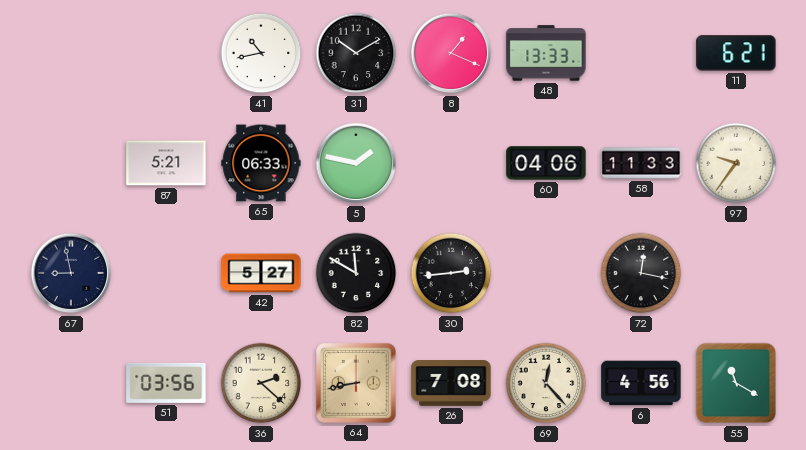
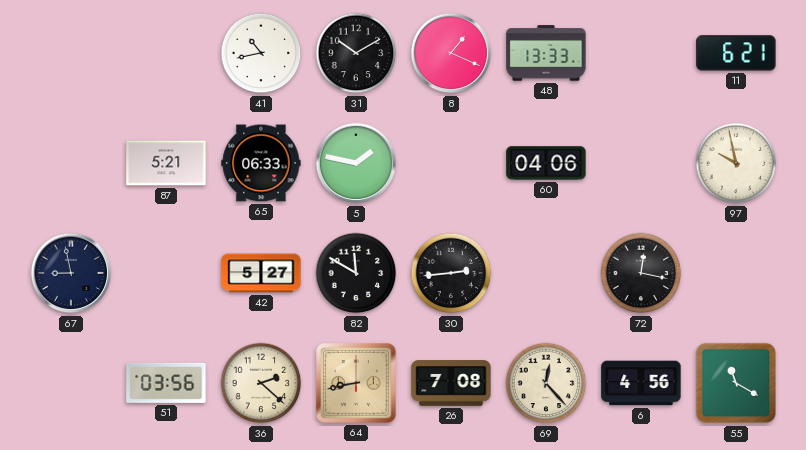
58: 11:33 -> none (641, 163)
97: 9:36 -> 9:58 (736, 163)
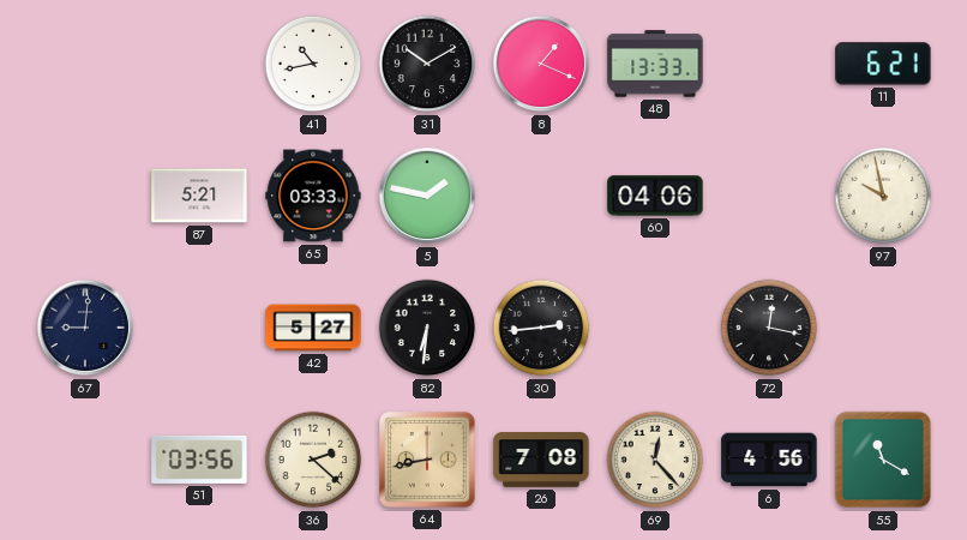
65: 06:33 -> 03:33 (313, 196)
67: 8:58 -> 9:01 (85, 328)
82: 11:50 -> 6:31 (427, 328)
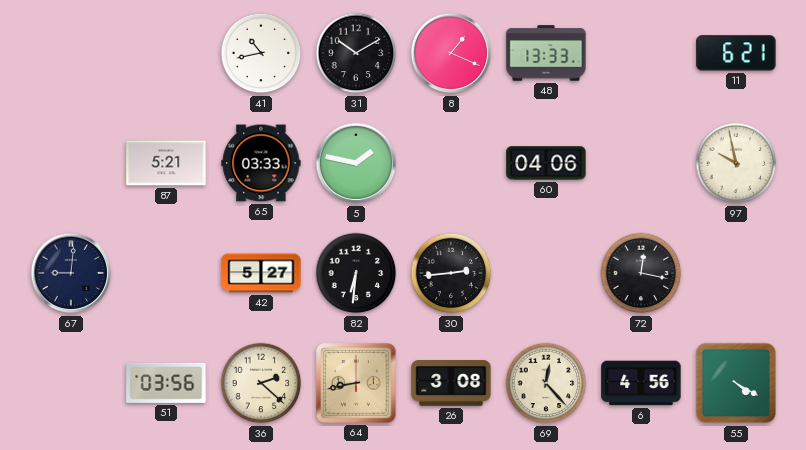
26: 7:08 -> 3:08 (451, 383)
55: 11:20 -> 4:20 (736, 383)
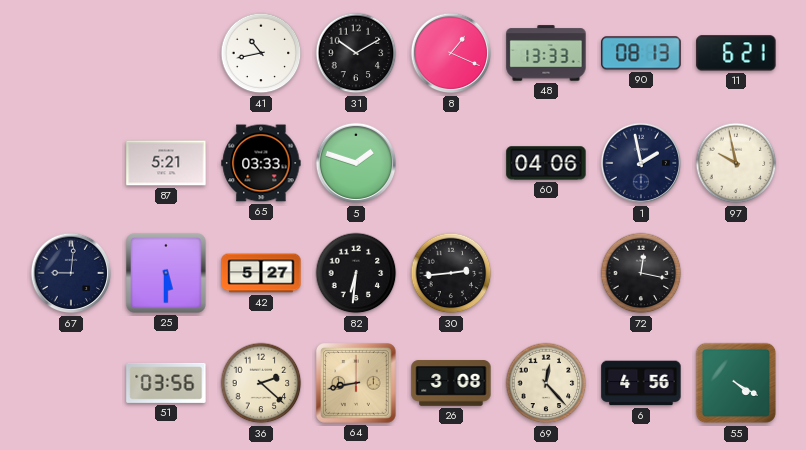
90: none -> 08:13 (641, 53)
5: 1:47 -> 1:48 (356, 163)
1: none -> 1:58 (641, 163)
25: none -> 5:30 (166, 273)
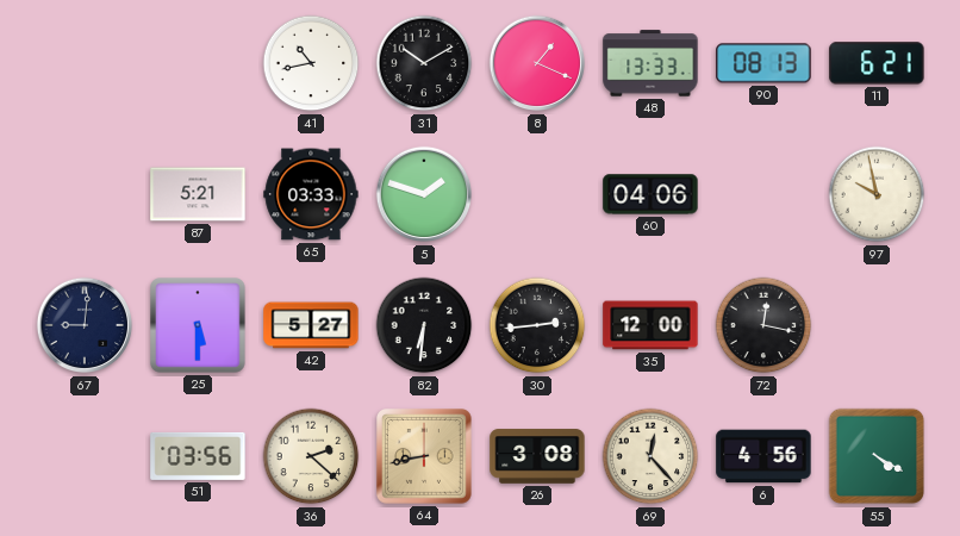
1: 1:58 -> none (641, 163)
35: none -> 12:00 (650, 325)
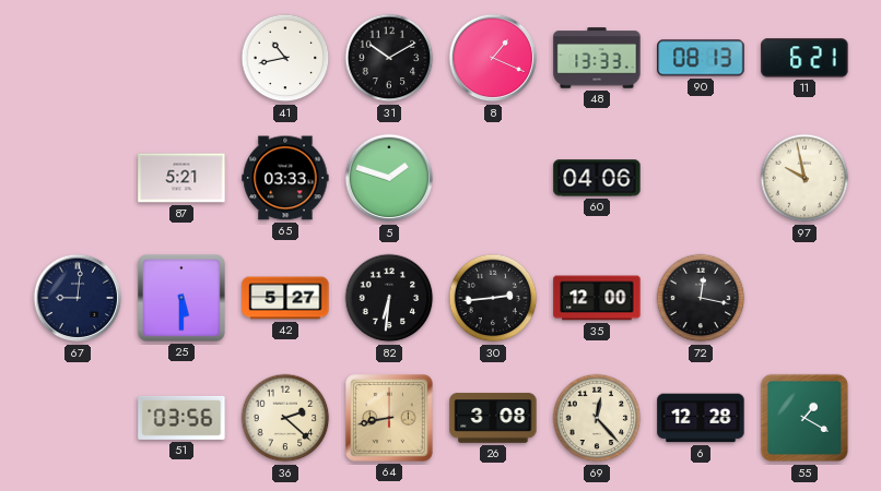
6: 4:56 -> 12:28 (701, 418)
55: 4:20 -> 1:20 (804, 418)
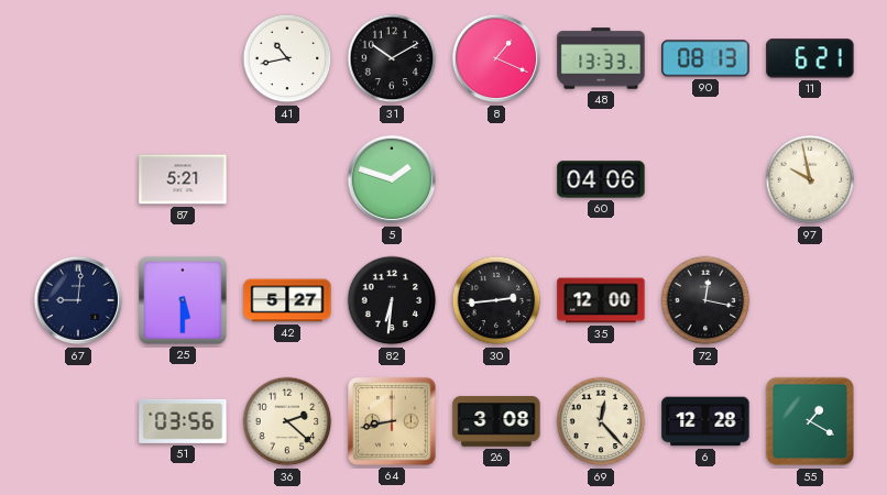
65: 03:33 -> none (285, 178)
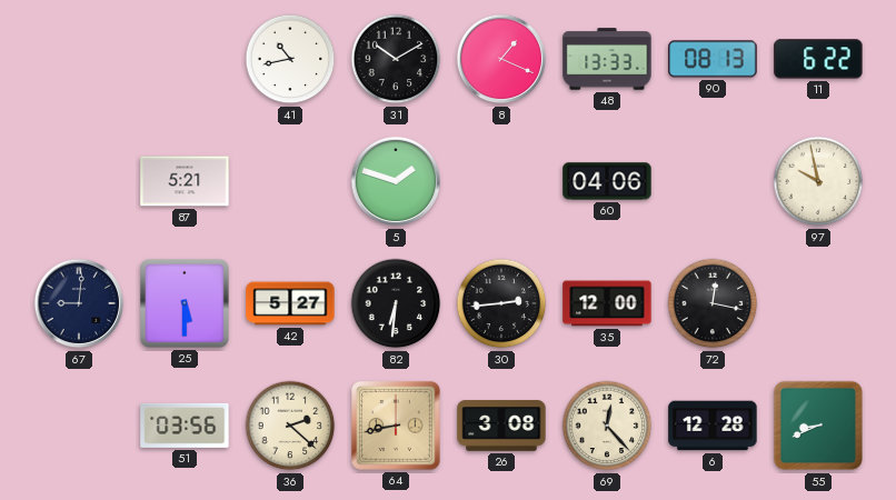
11: 6:21 -> 6:22 (818, 59)
55: 1:20 -> 8:41 (818, 426)
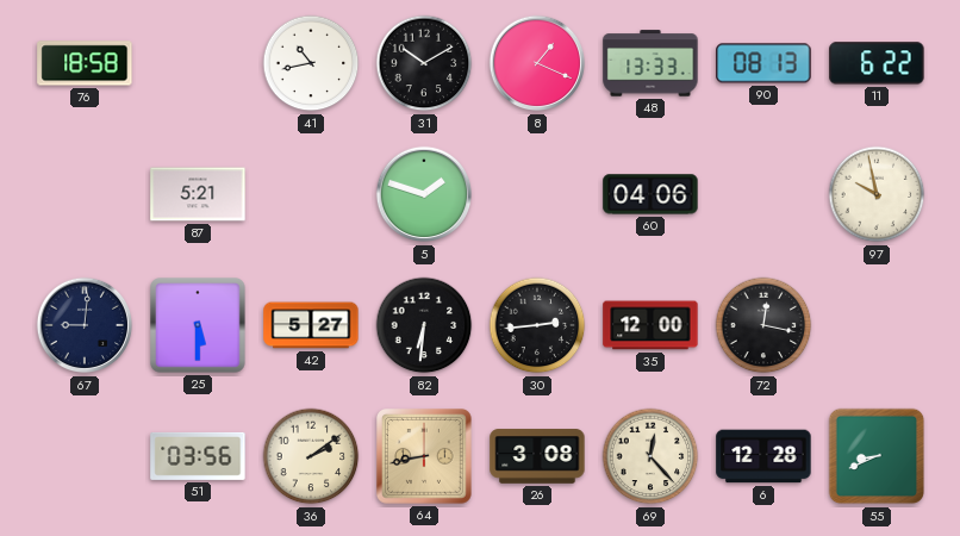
76: none -> 18:58 (85, 63)
36: 2:22 -> 2:09 (311, 456)
